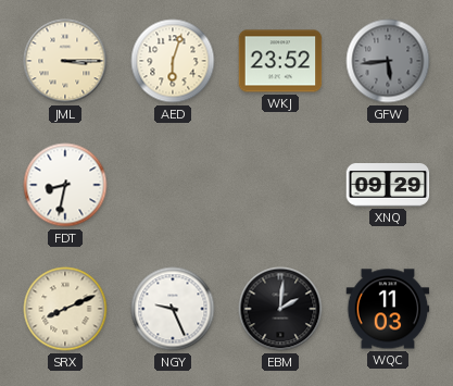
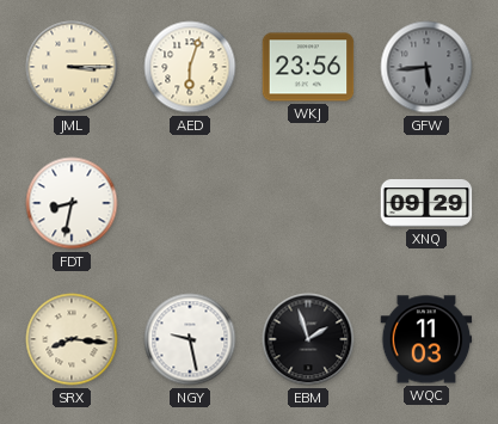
WKJ: 23:52 -> 23:56 (308, 67)
SRX: 8:11 -> 8:16 (72, 339)
NGY: 9:26 -> 9:28 (190, 339)
EBM: 2:01 -> 1:57 (308, 339)
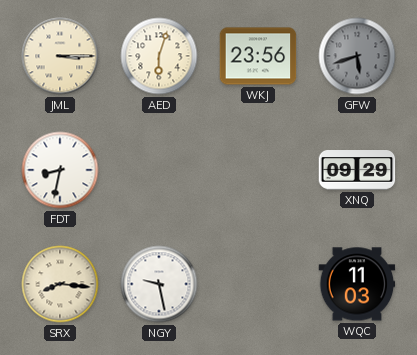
GFW: 5:44 -> 5:42 (357, 56)
EBM: 1:57 -> none (308, 339)
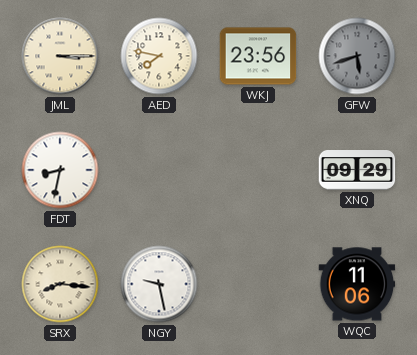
AED: 6:03 -> 7:47 (159, 56)
WQC: 11:03 -> 11:06 (357, 284)
